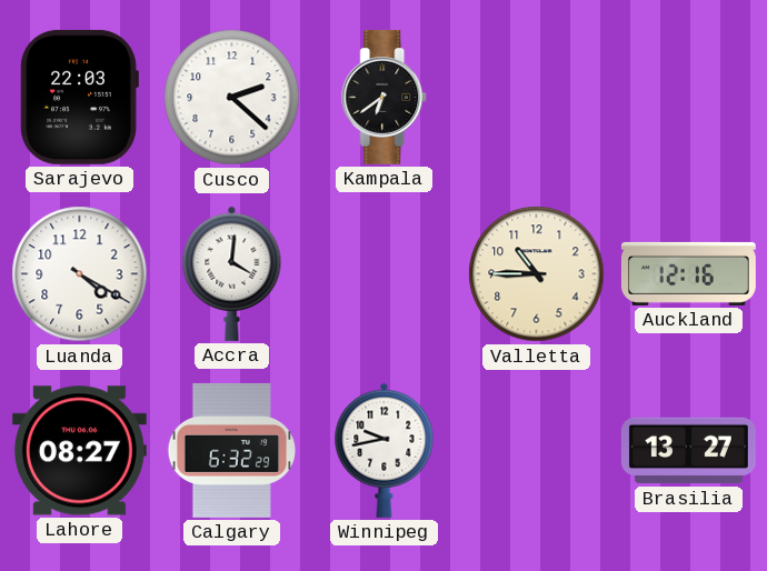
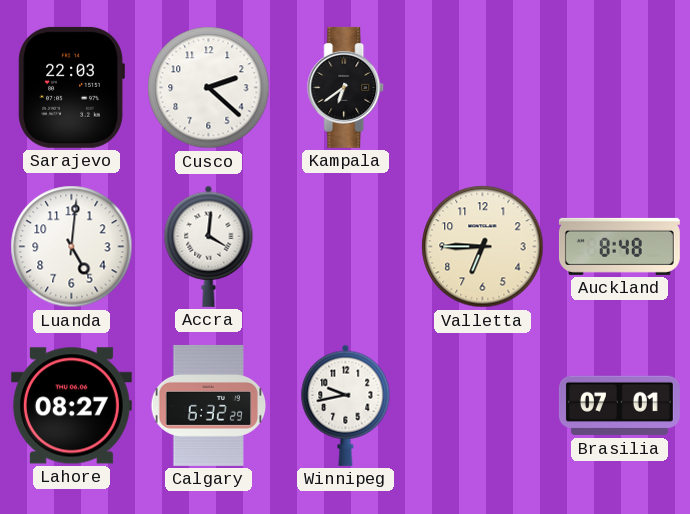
Luanda: 4:20 -> 5:01 (72, 247)
Valletta: 10:45 -> 6:45 (483, 247)
Auckland: 12:16 -> 8:48 (619, 246)
Brasilia: 13:27 -> 07:01 (619, 406)
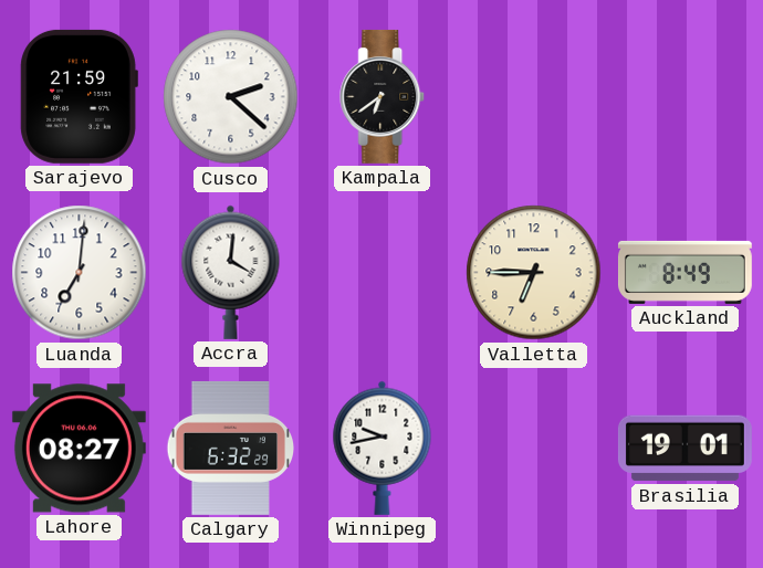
Sarajevo: 22:03 -> 21:59 (79, 96)
Luanda: 5:01 -> 7:01 (80, 273)
Auckland: 8:48 -> 8:49 (684, 272)
Brasilia: 07:01 -> 19:01 (684, 449)
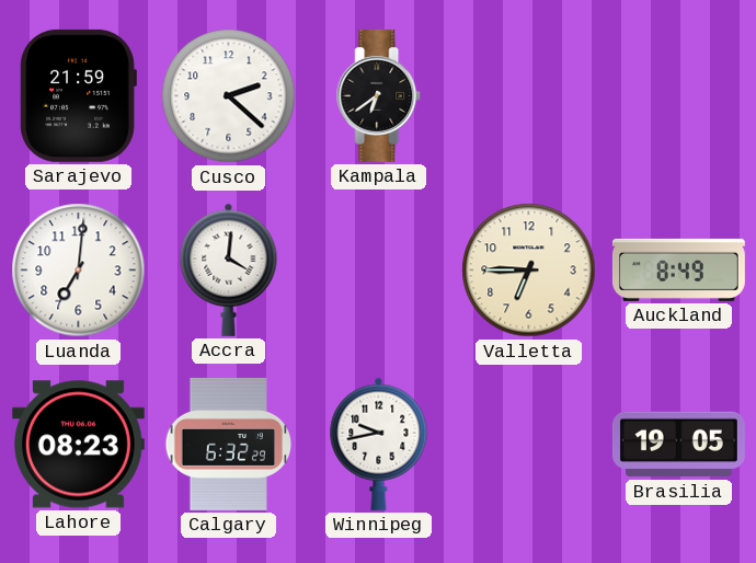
Lahore: 08:27 -> 08:23 (78, 445)
Brasilia: 19:01 -> 19:05 (678, 445)
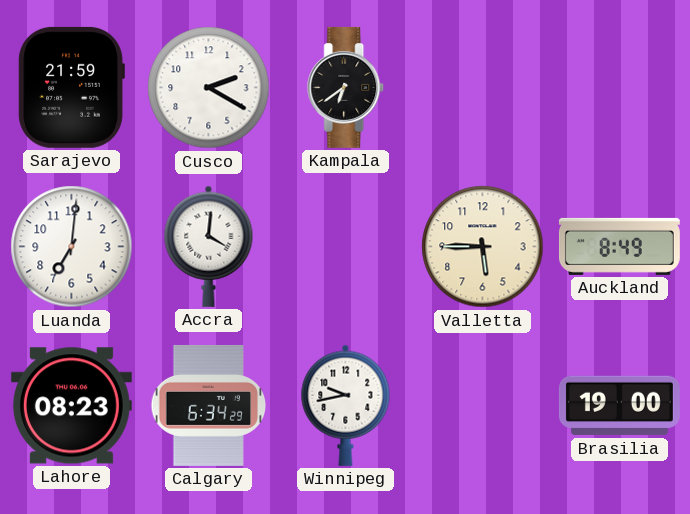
Cusco: 2:22 -> 2:20 (209, 88)
Valletta: 6:45 -> 5:45 (483, 247)
Calgary: 6:32 -> 6:34 (209, 405)
Brasilia: 19:05 -> 19:00 (619, 406)
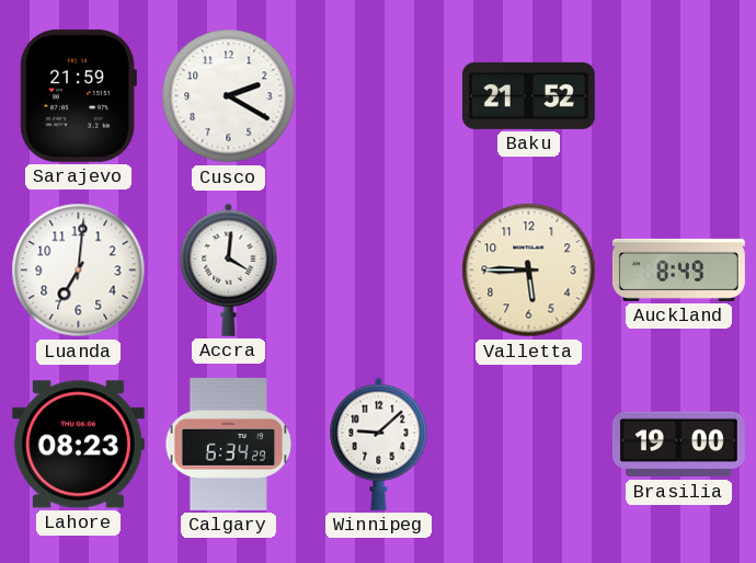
Kampala: 6:39 -> none (346, 87)
Baku: none -> 21:52 (528, 95)
Winnipeg: 9:43 -> 9:08 (379, 444)
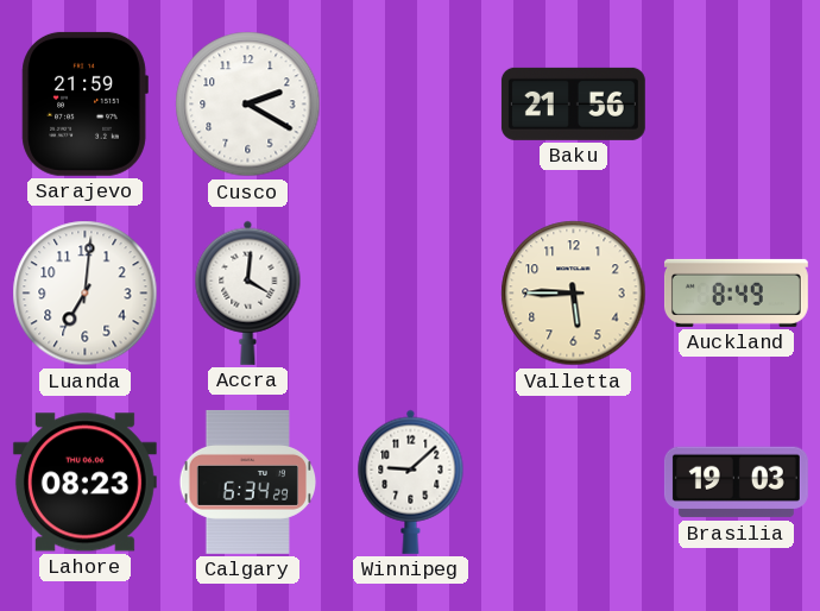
Baku: 21:52 -> 21:56 (573, 103)
Brasilia: 19:00 -> 19:03 (736, 483)
